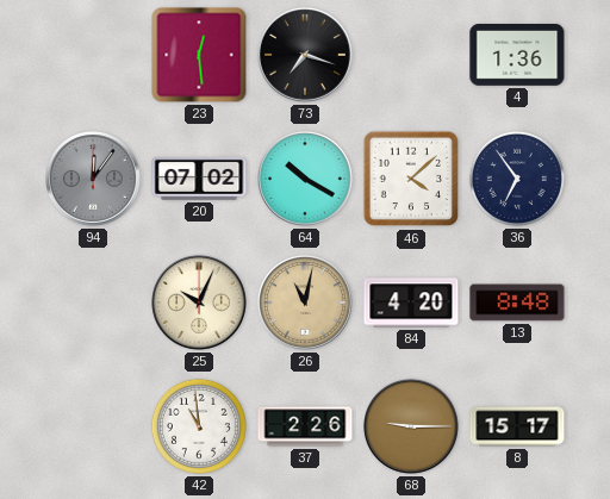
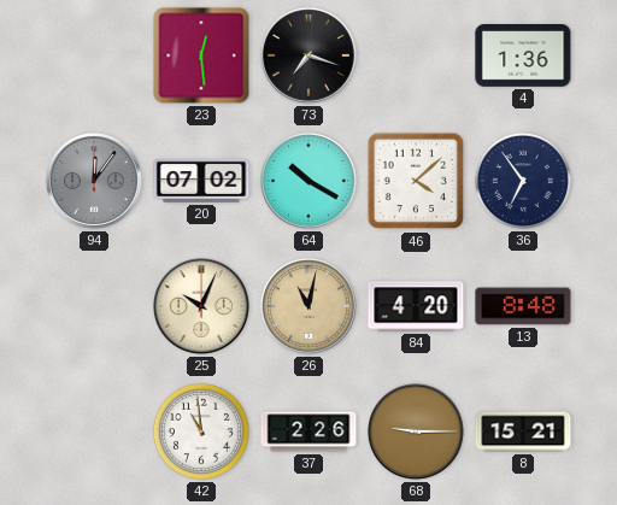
8: 15:17 -> 15:21 (523, 431)
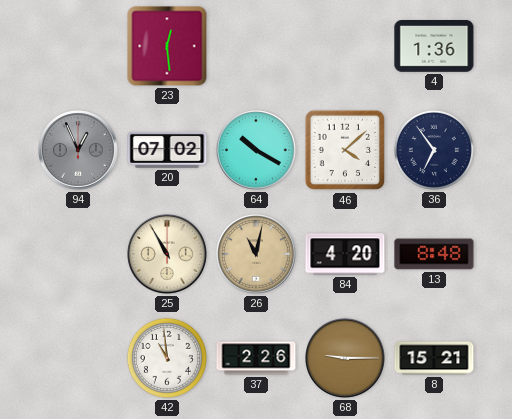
73: 7:18 -> none (310, 57)
94: 12:06 -> 12:56 (79, 151)
25: 10:04 -> 10:55 (168, 255)
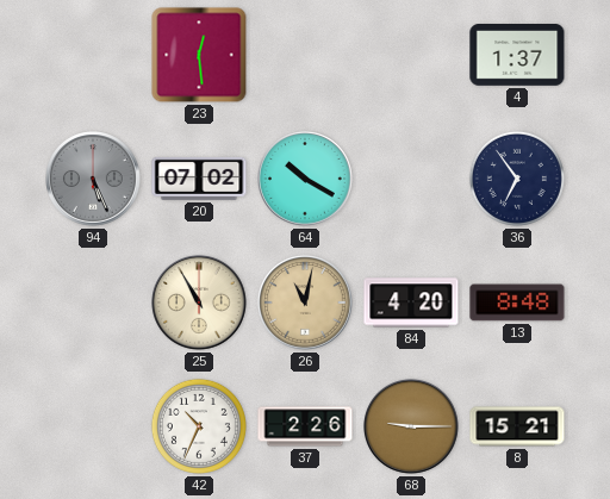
4: 1:36 -> 1:37 (517, 56)
94: 12:56 -> 5:26 (94, 180)
46: 4:08 -> none (345, 150)
42: 10:59 -> 10:34 (199, 426)
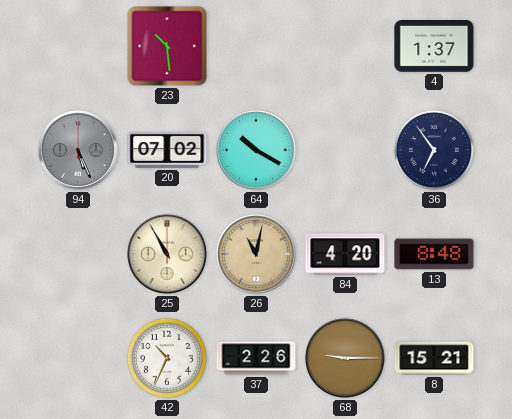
23: 12:29 -> 10:29 (167, 46)
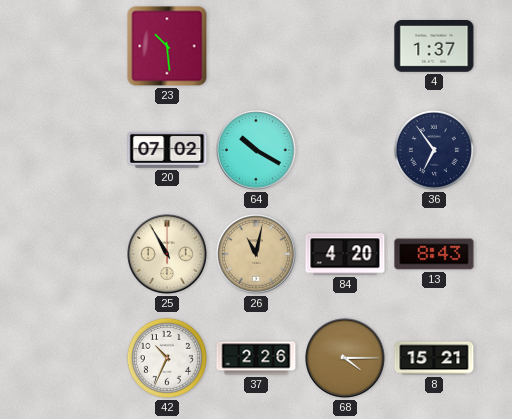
94: 5:26 -> none (79, 151)
13: 8:48 -> 8:43 (434, 254)
68: 9:15 -> 4:15 (346, 359)
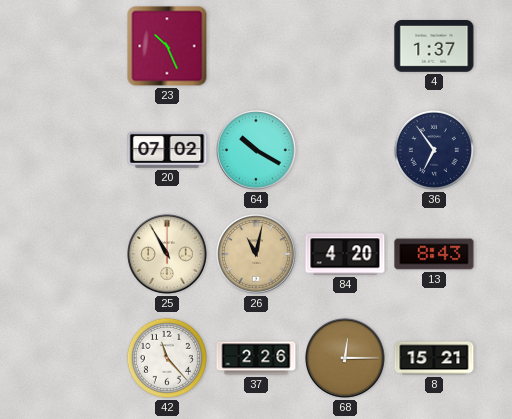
23: 10:29 -> 10:26 (167, 46)
42: 10:34 -> 11:23 (167, 358)
68: 4:15 -> 12:15 (346, 359)
